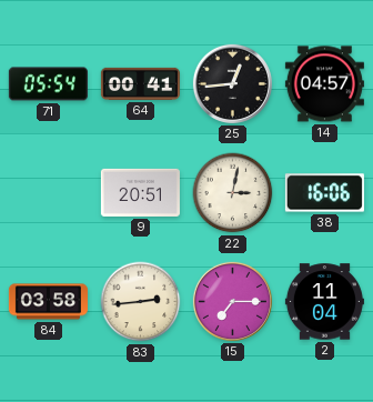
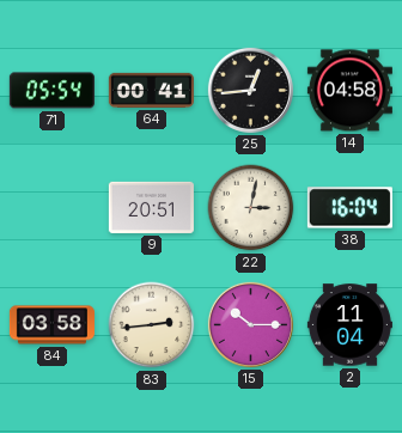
14: 04:57 -> 04:58 (349, 91)
38: 16:06 -> 16:04 (349, 208)
15: 7:15 -> 10:15 (250, 324)
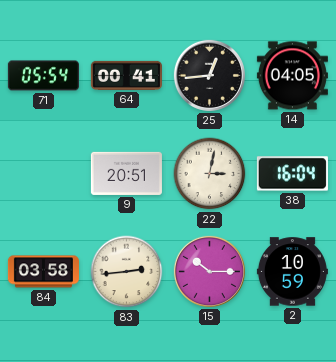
14: 04:58 -> 04:05 (292, 76)
2: 11:04 -> 10:59 (292, 272)
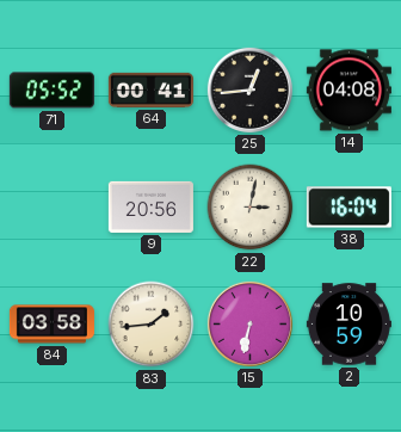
71: 05:54 -> 05:52 (51, 91)
14: 04:05 -> 04:08 (348, 91)
9: 20:51 -> 20:56 (150, 206)
83: 2:44 -> 1:44 (152, 325)
15: 10:15 -> 6:32 (249, 323)
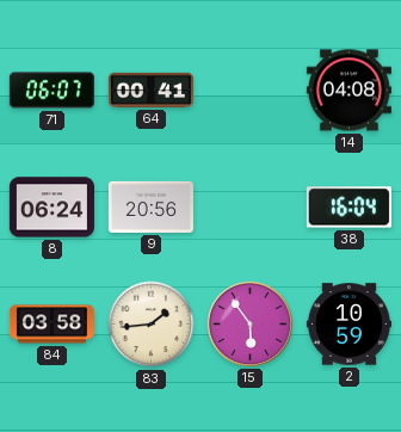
71: 05:52 -> 06:07 (51, 91)
25: 12:44 -> none (249, 90)
8: none -> 06:24 (51, 208)
22: 3:02 -> none (251, 208)
15: 6:32 -> 5:54 (249, 323)
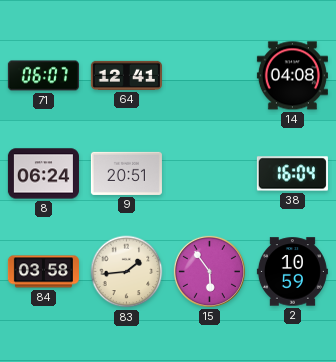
64: 00:41 -> 12:41 (126, 75)
9: 20:56 -> 20:51 (126, 173)
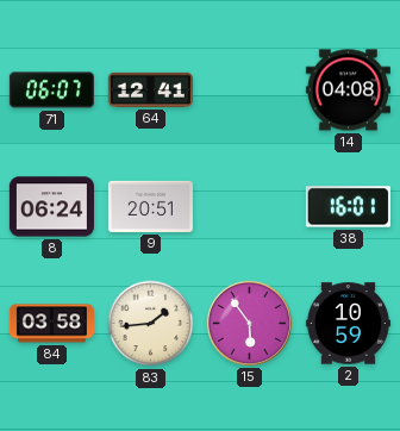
38: 16:04 -> 16:01 (348, 207)
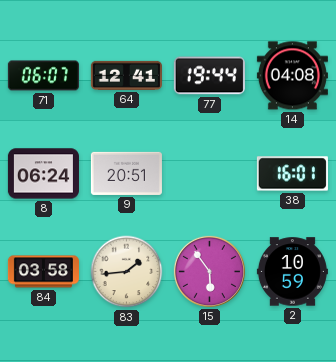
77: none -> 19:44 (209, 76)
